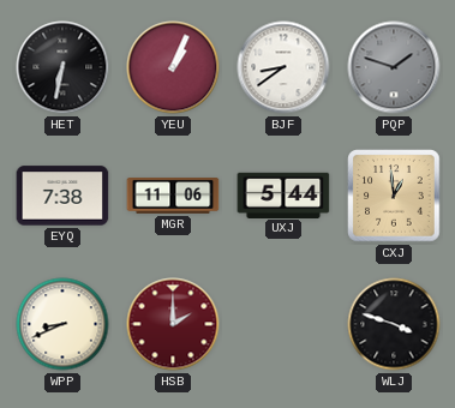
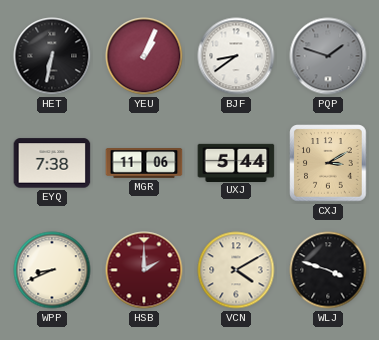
CXJ: 12:59 -> 3:10 (328, 163)
VCN: none -> 4:10 (236, 270)
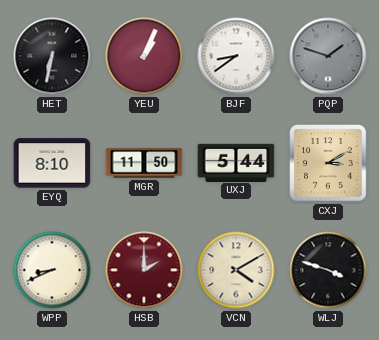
EYQ: 7:38 -> 8:10 (52, 163)
MGR: 11:06 -> 11:50 (144, 164)
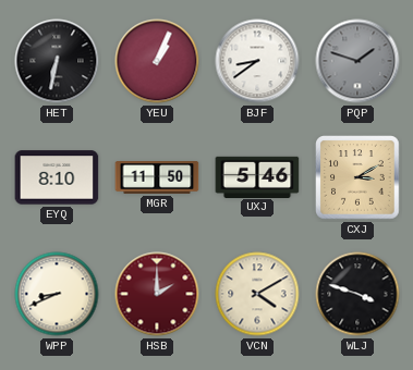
UXJ: 5:44 -> 5:46 (257, 176)
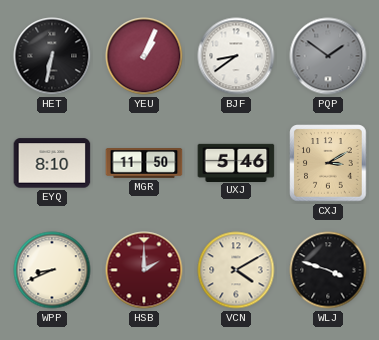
PQP: 1:48 -> 1:51 (328, 56)
